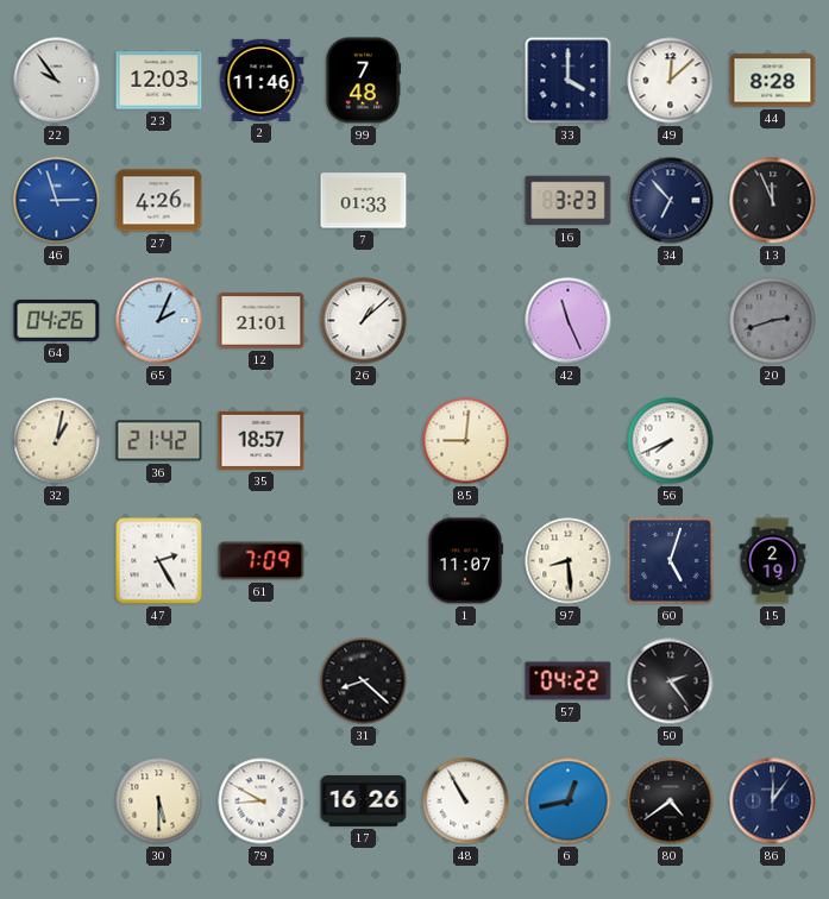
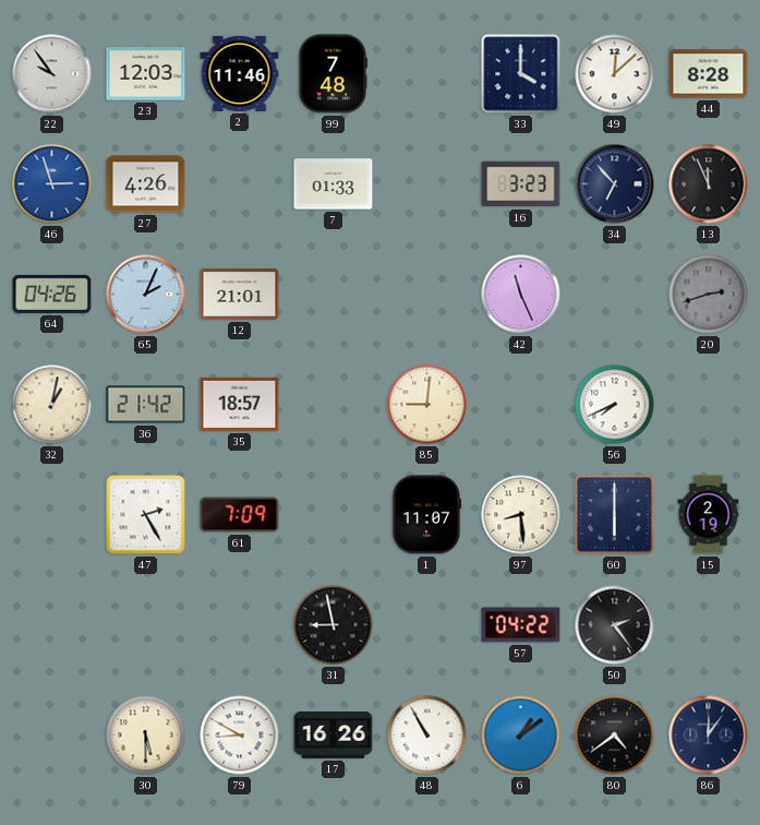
26: 1:08 -> none (364, 321)
60: 5:03 -> 6:00 (614, 514)
31: 8:22 -> 8:58 (334, 625)
6: 12:43 -> 1:09 (521, 736)
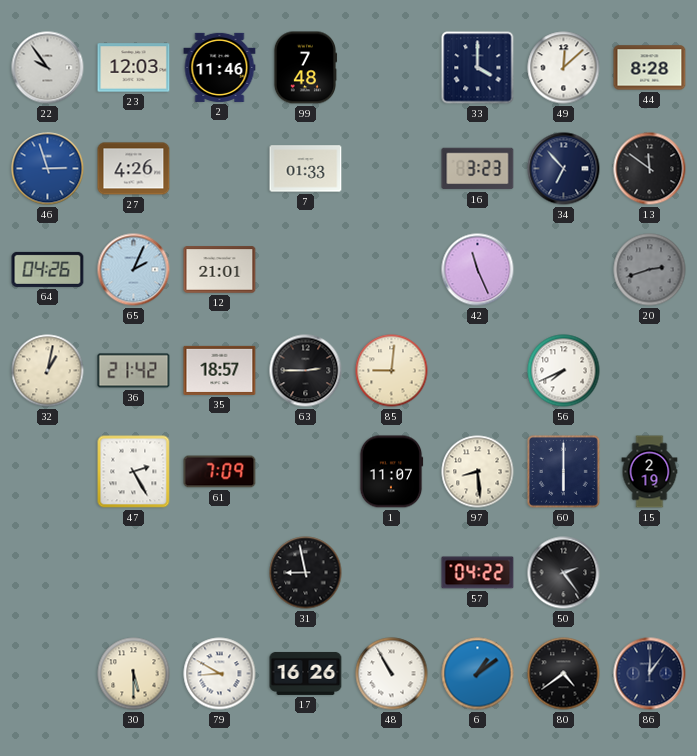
13: 11:56 -> 11:51 (650, 169)
63: none -> 2:45 (306, 371)
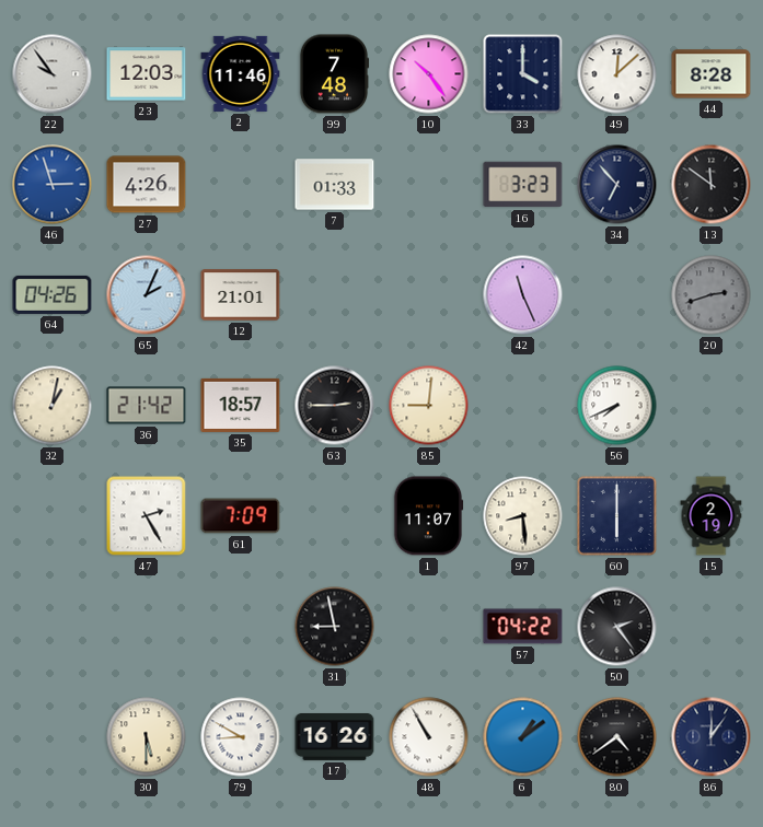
10: none -> 10:24 (429, 74)
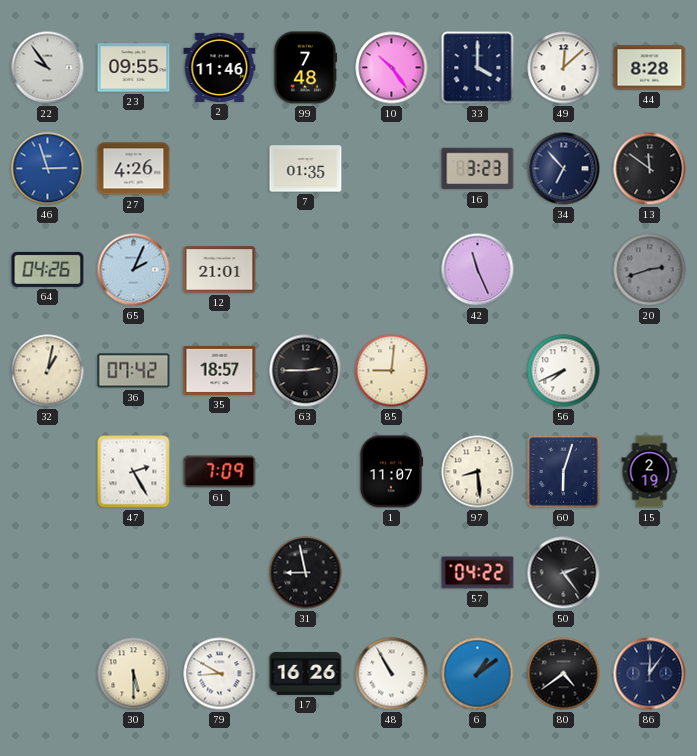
23: 12:03 -> 09:55 (134, 68)
7: 01:33 -> 01:35 (306, 169)
36: 21:42 -> 07:42 (134, 371)
60: 6:00 -> 6:03 (563, 471)
